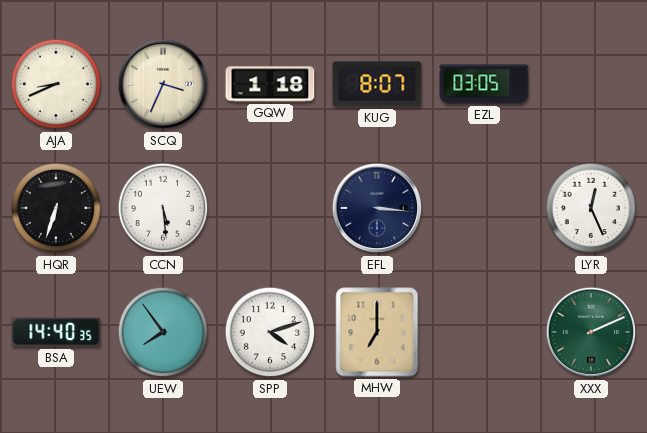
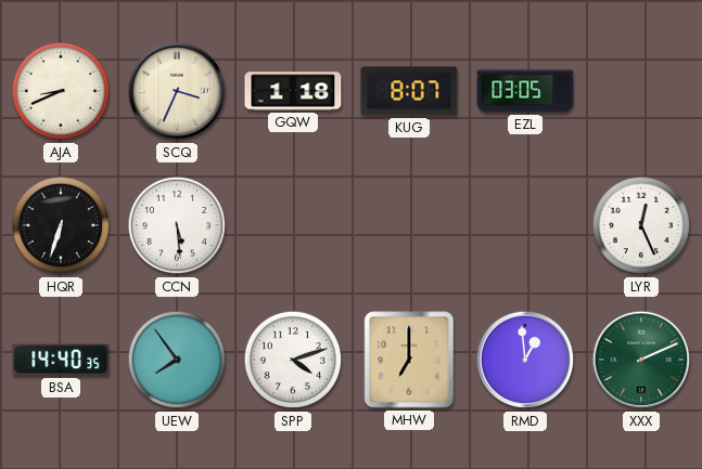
EFL: 3:16 -> none (377, 208)
RMD: none -> 12:59 (525, 360)
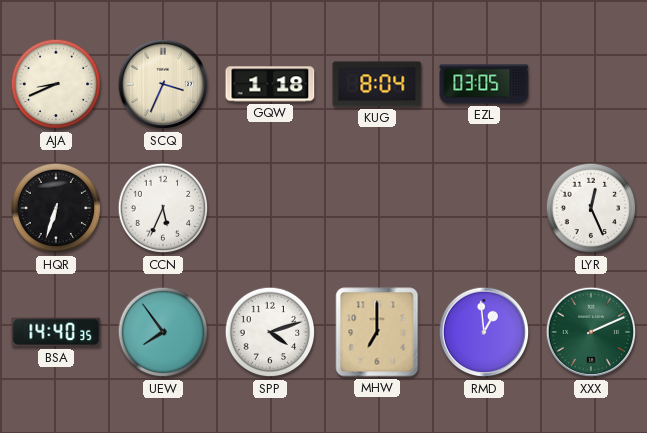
KUG: 8:07 -> 8:04 (377, 84)
CCN: 5:29 -> 5:34 (163, 208)
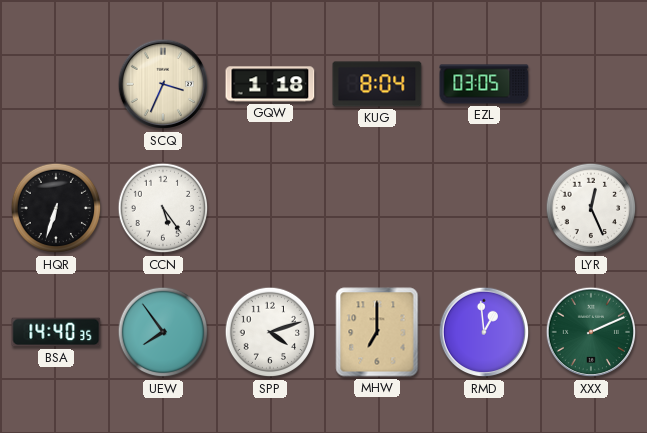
AJA: 8:41 -> none (56, 84)
CCN: 5:34 -> 5:24 (163, 208)
